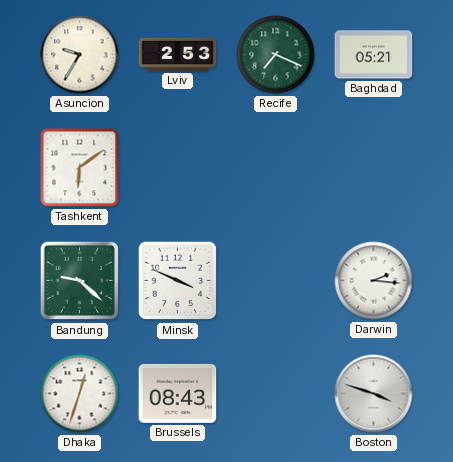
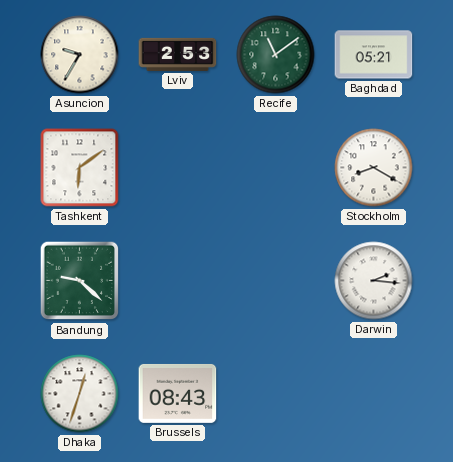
Recife: 7:19 -> 11:09 (276, 55)
Stockholm: none -> 8:20 (374, 168)
Minsk: 3:49 -> none (178, 281)
Boston: 3:48 -> none (374, 394)
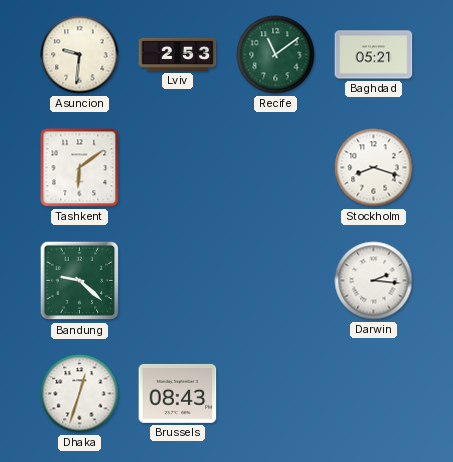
Asuncion: 9:35 -> 9:31 (80, 55)
Stockholm: 8:20 -> 8:18 (374, 168)
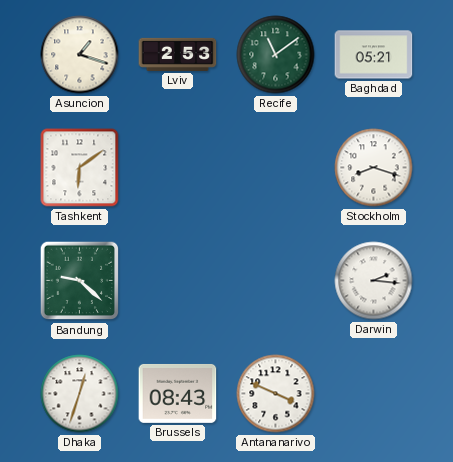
Asuncion: 9:31 -> 1:18 (80, 55)
Antananarivo: none -> 3:49 (276, 394)
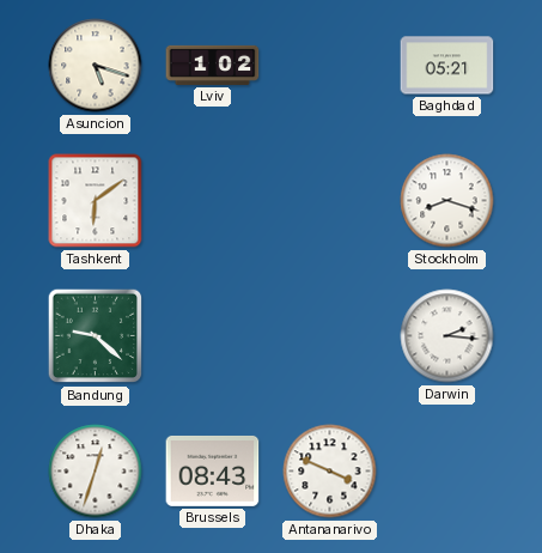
Asuncion: 1:18 -> 5:18 (96, 66)
Lviv: 2:53 -> 1:02 (213, 65)
Recife: 11:09 -> none (276, 55)
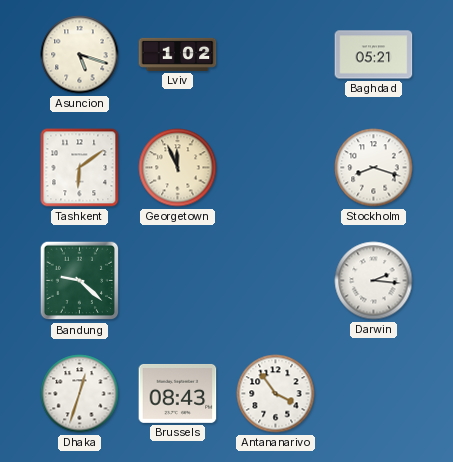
Georgetown: none -> 11:56 (178, 168)
Antananarivo: 3:49 -> 3:54 (276, 394)
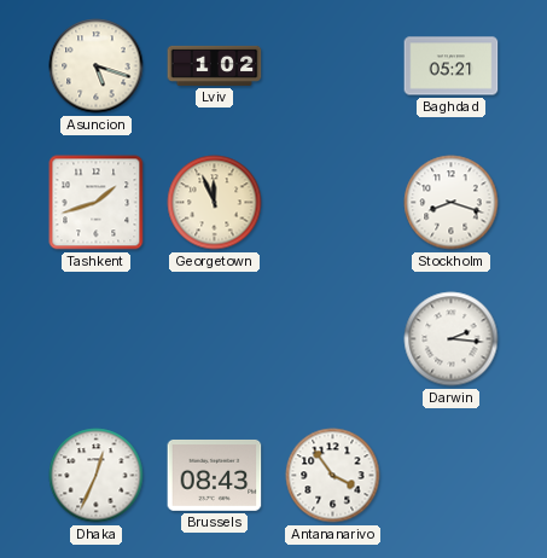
Tashkent: 6:09 -> 1:42 (97, 203)
Bandung: 9:22 -> none (80, 281)
Dhaka: 12:33 -> 12:34 (97, 476)
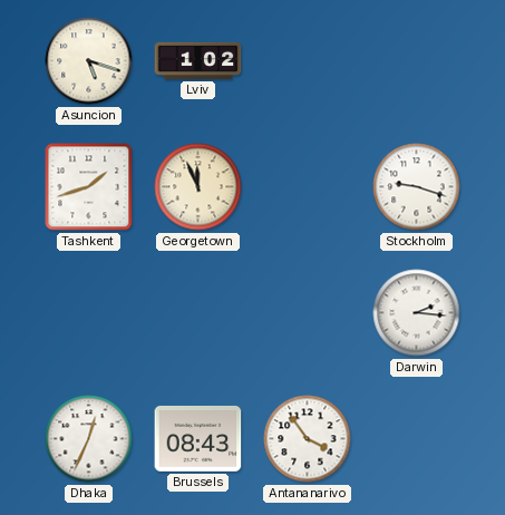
Baghdad: 05:21 -> none (452, 66)
Stockholm: 8:18 -> 9:18 (417, 187)
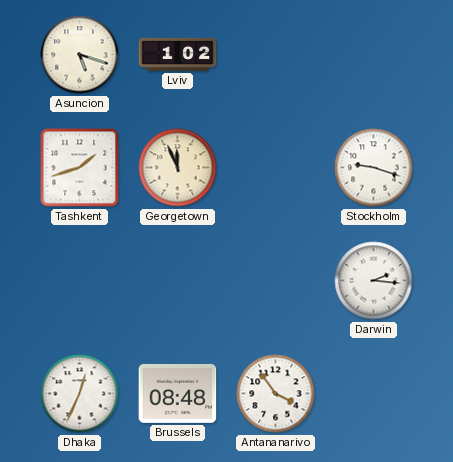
Brussels: 08:43 -> 08:48 (178, 393)
